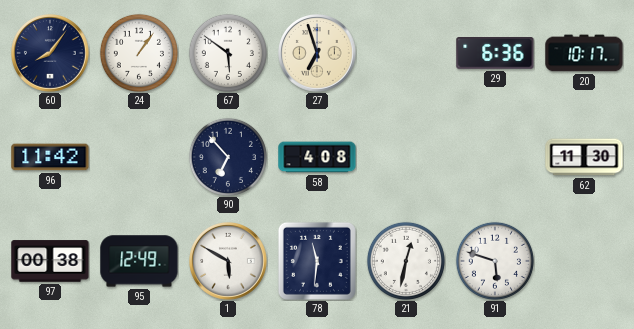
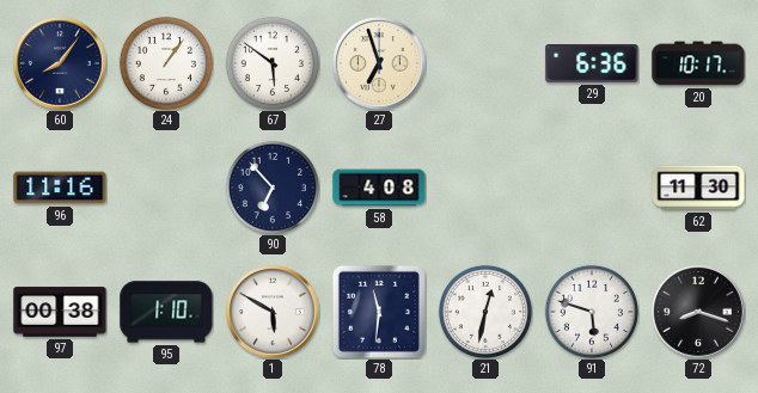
96: 11:42 -> 11:16 (60, 188)
95: 12:49 -> 1:10 (166, 312)
72: none -> 8:18 (699, 313)
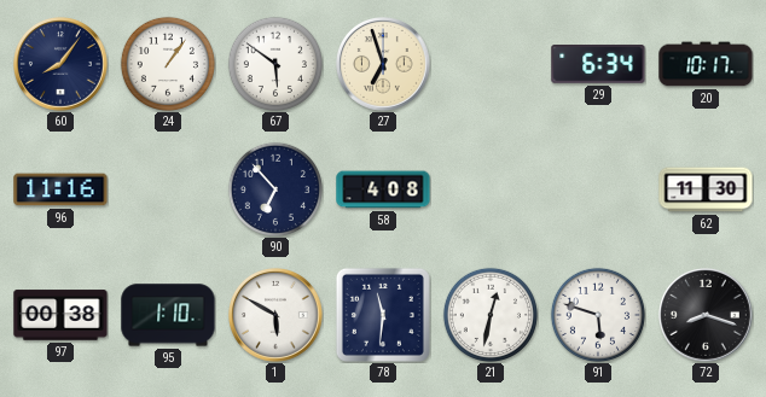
29: 6:36 -> 6:34 (598, 65)
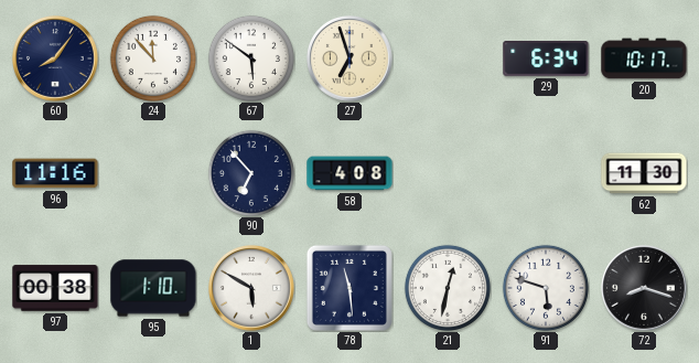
24: 1:06 -> 11:53 (153, 58)
78: 11:31 -> 11:29 (349, 288)
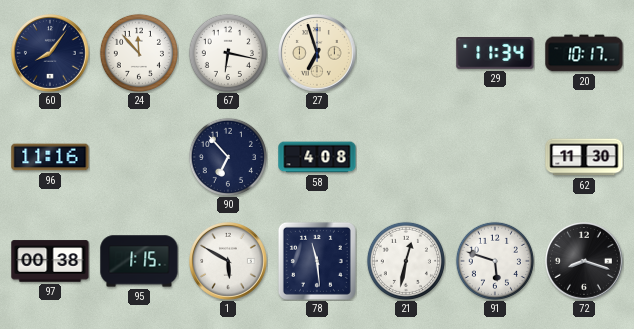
67: 5:51 -> 6:17 (228, 53)
29: 6:34 -> 11:34 (495, 54)
95: 1:10 -> 1:15 (139, 261)
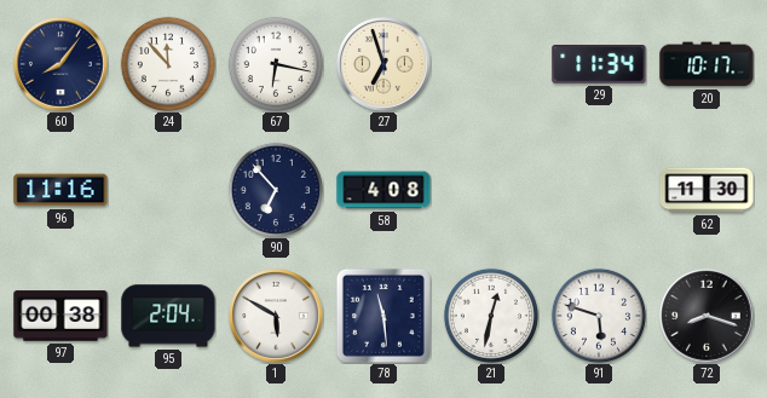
95: 1:15 -> 2:04 (168, 316)
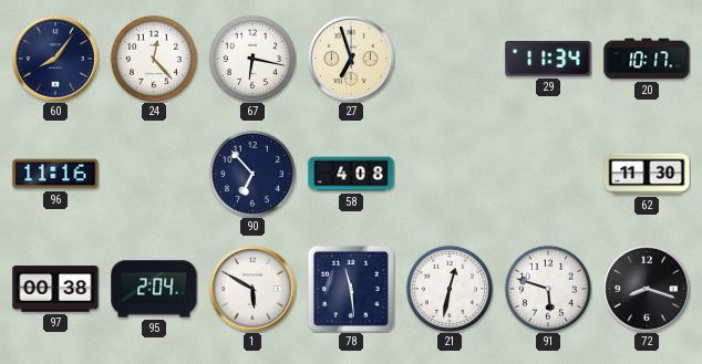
24: 11:53 -> 12:23 (154, 59)
